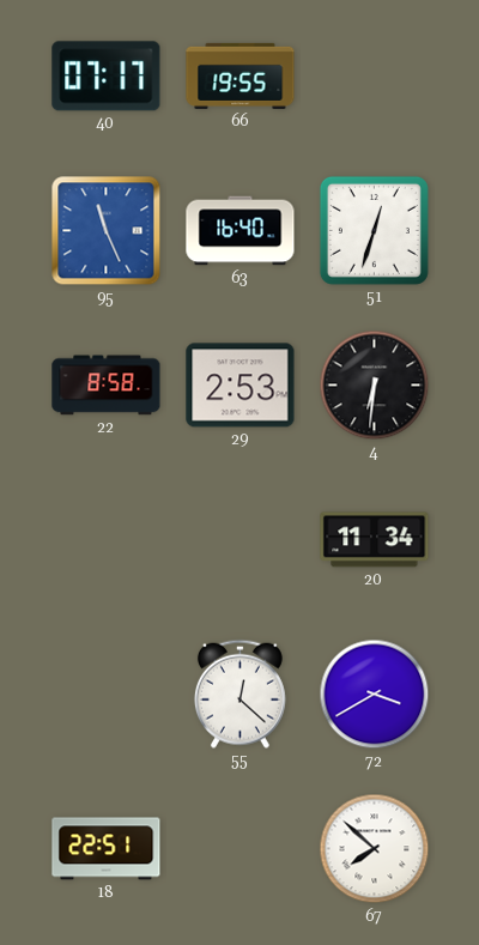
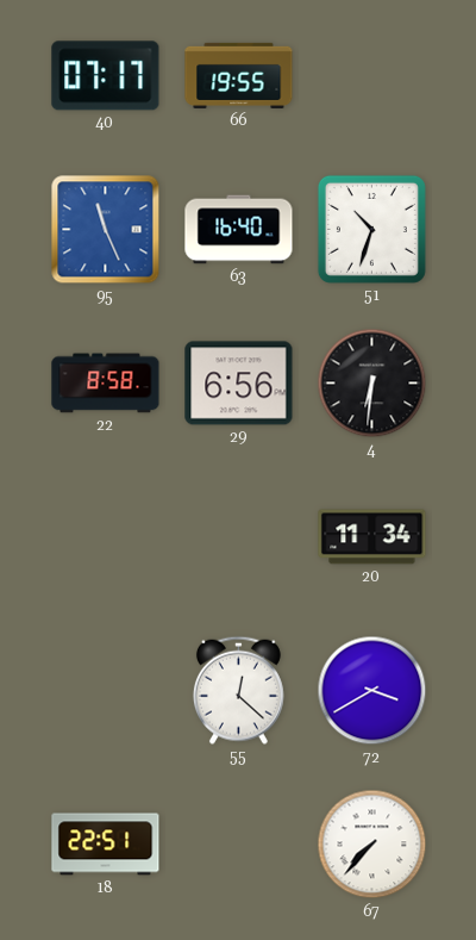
51: 12:33 -> 10:33 (371, 229)
29: 2:53 -> 6:56 (239, 384)
67: 7:52 -> 7:37 (372, 845)
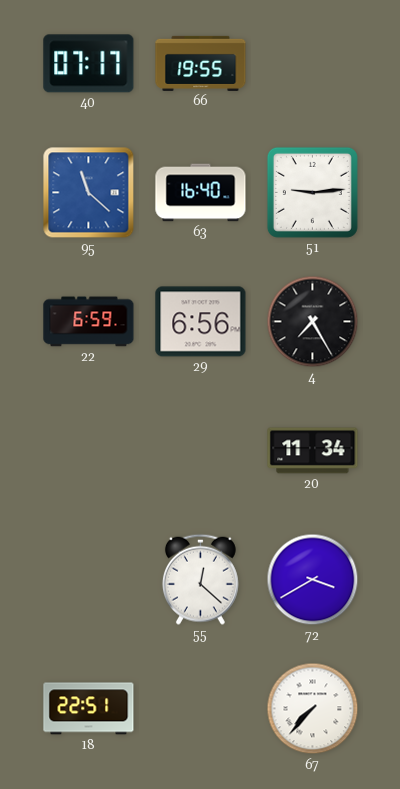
95: 11:26 -> 11:22 (89, 193)
51: 10:33 -> 9:14 (312, 192)
22: 8:58 -> 6:59 (89, 322)
4: 6:31 -> 7:25 (313, 322)
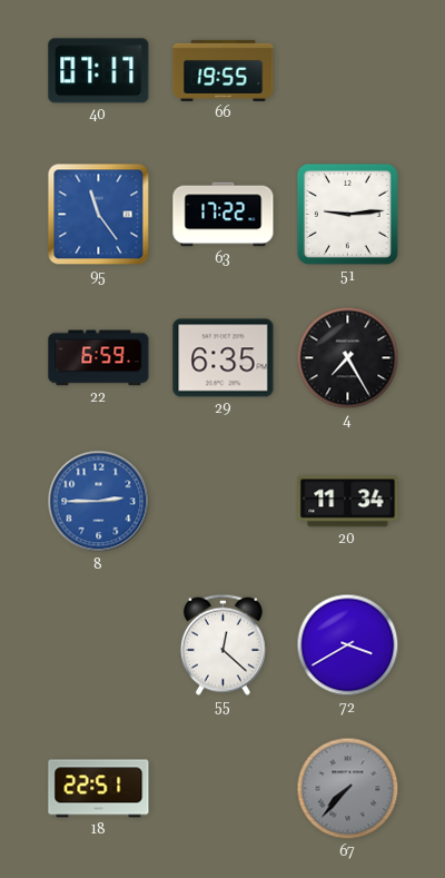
95: 11:22 -> 11:24 (99, 215)
63: 16:40 -> 17:22 (224, 215)
29: 6:56 -> 6:35 (224, 358)
8: none -> 2:45 (99, 502)
67 dial: white -> grey (348, 789)
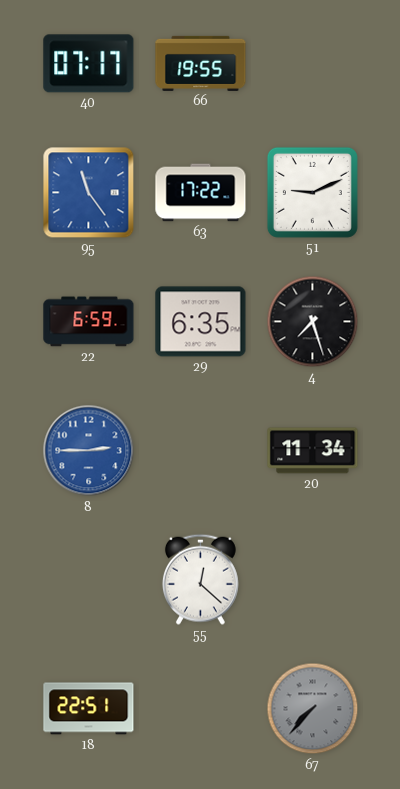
51: 9:14 -> 9:11 (312, 192)
4: 7:25 -> 7:27 (313, 322)
72: 3:40 -> none (348, 645)
